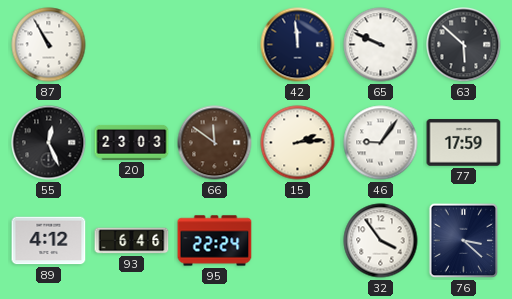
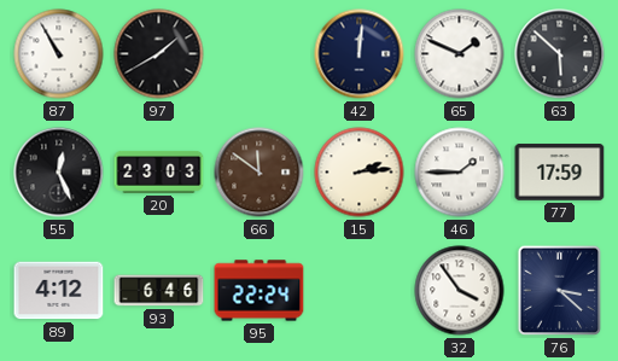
97: none -> 1:40 (159, 54)
42: 11:59 -> 12:01 (360, 54)
65: 9:49 -> 1:49 (460, 54)
46: 9:06 -> 1:45 (460, 173)
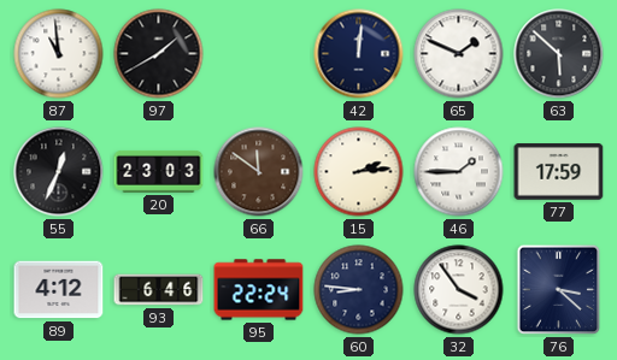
87: 10:55 -> 10:59 (59, 54)
55: 12:26 -> 12:34 (59, 172)
60: none -> 8:46 (359, 290)
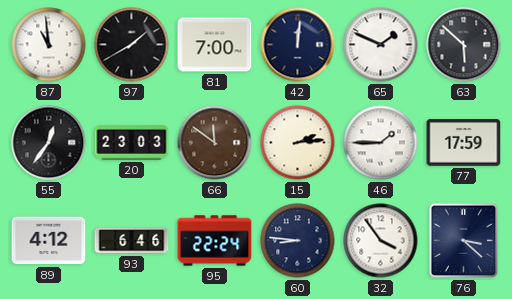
81: none -> 7:00 (215, 45)
55: 12:34 -> 12:36 (49, 143)
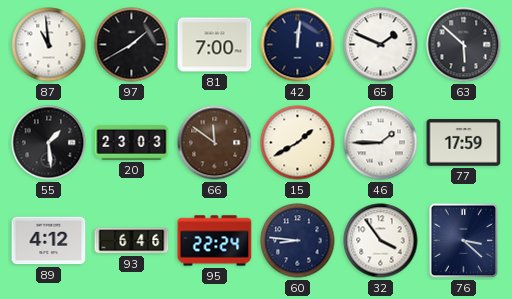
55: 12:36 -> 1:29 (49, 143)
15: 2:14 -> 1:40 (298, 143)
